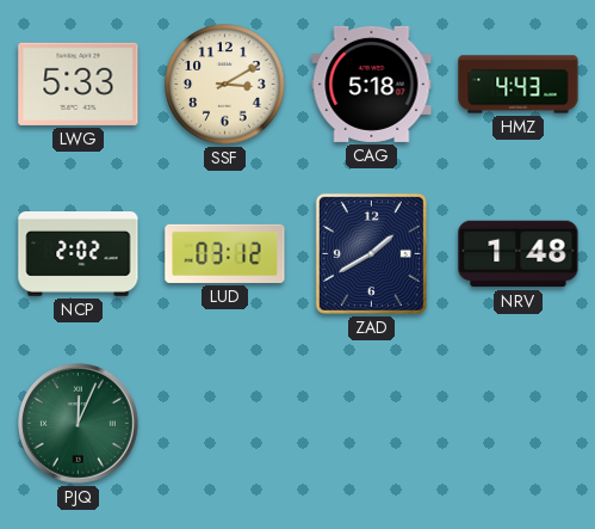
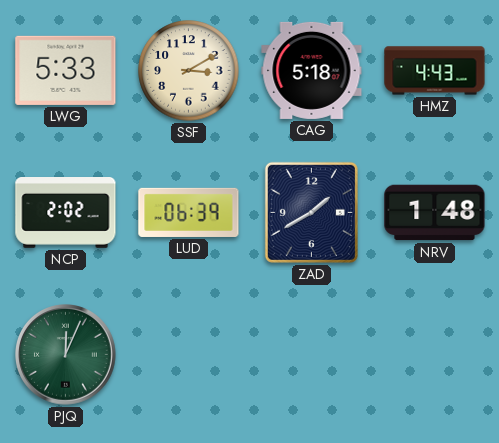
LUD: 03:12 -> 06:39 (189, 212)
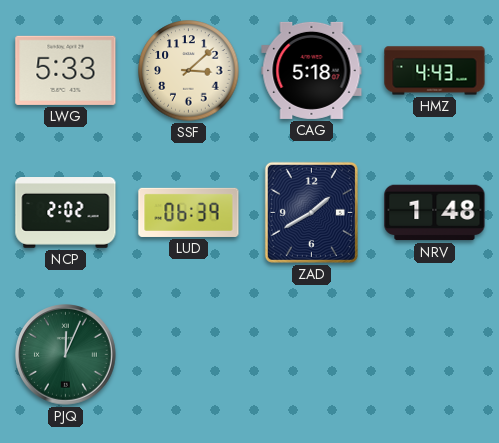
SSF: 3:10 -> 3:08 (189, 71)
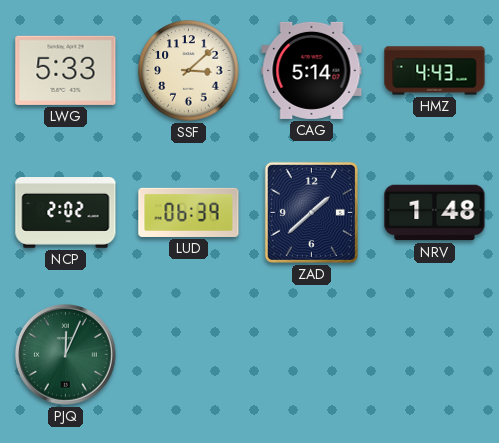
CAG: 5:18 -> 5:14 (312, 70)
ZAD: 1:40 -> 1:38 (311, 212)
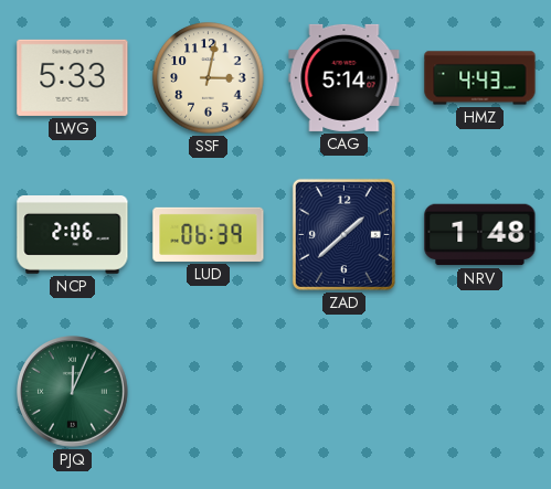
SSF: 3:08 -> 3:02 (209, 78)
NCP: 2:02 -> 2:06 (73, 235)
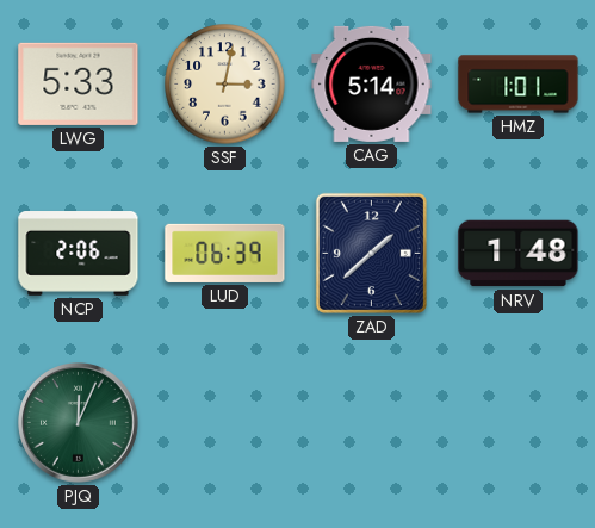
HMZ: 4:43 -> 1:01 (519, 85)
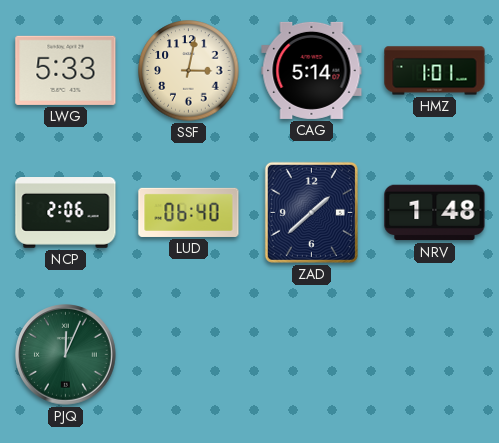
LUD: 06:39 -> 06:40 (189, 212)
